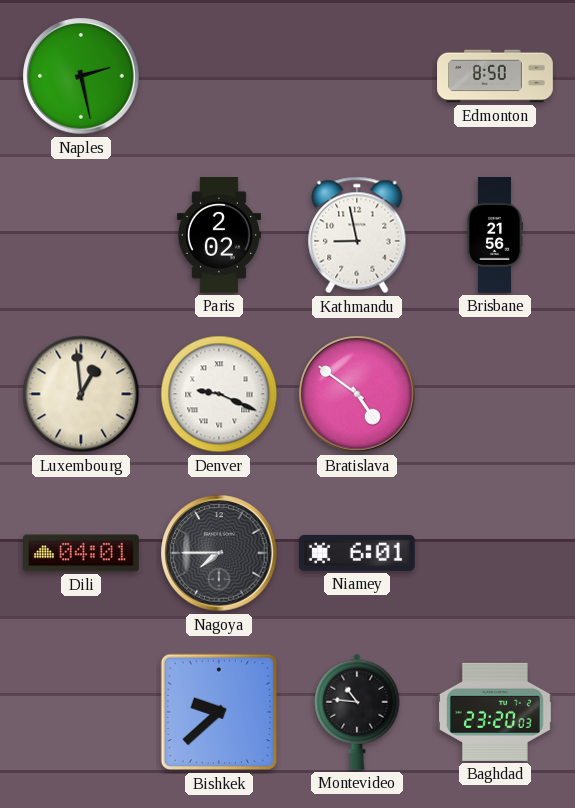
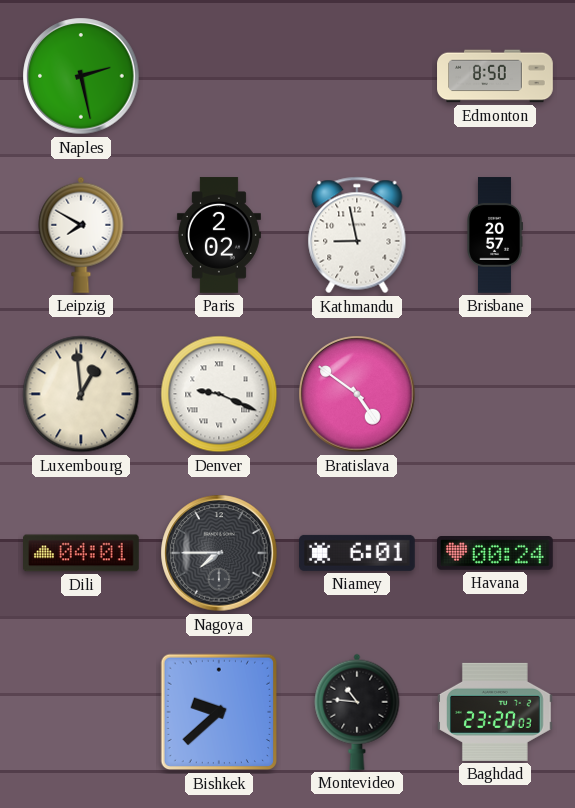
Leipzig: none -> 7:50 (81, 235)
Brisbane: 21:56 -> 20:57 (495, 235)
Havana: none -> 00:24 (496, 554)
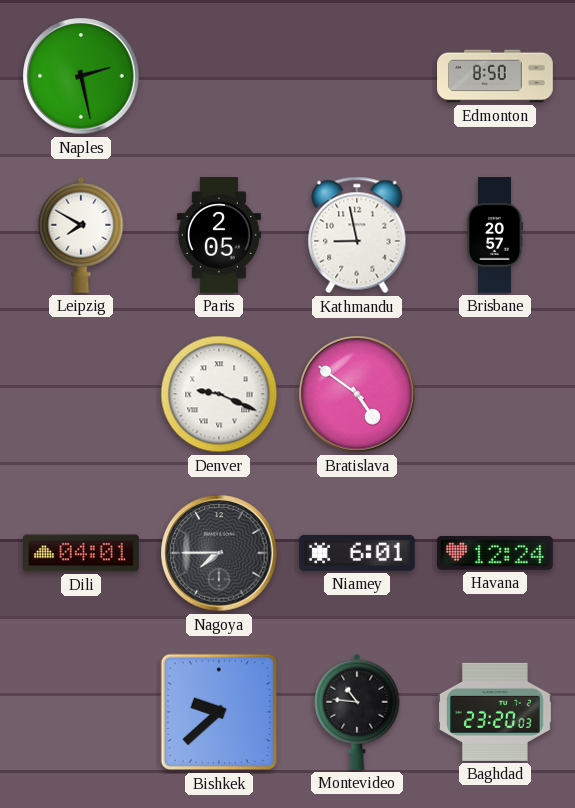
Paris: 2:02 -> 2:05 (219, 235)
Luxembourg: 12:59 -> none (81, 394)
Havana: 00:24 -> 12:24 (496, 554)
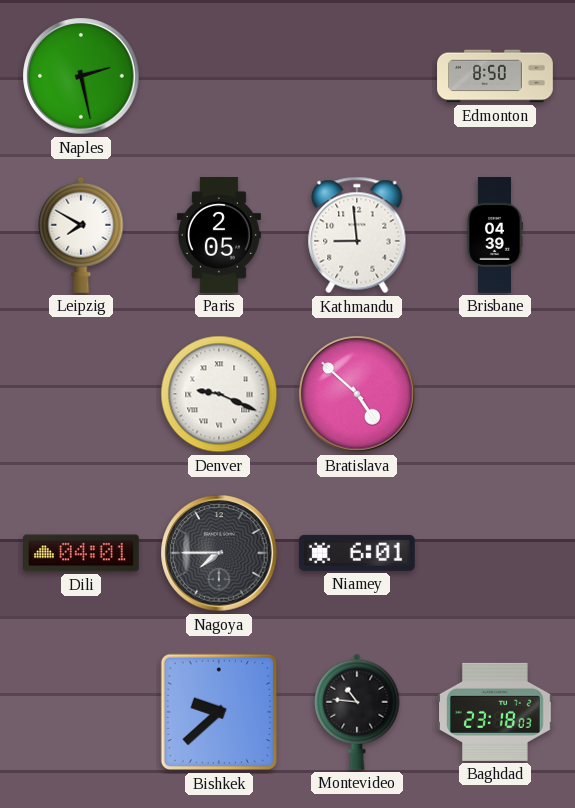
Kathmandu: 8:58 -> 8:59 (357, 235)
Brisbane: 20:57 -> 04:39 (495, 235)
Bratislava: 4:51 -> 4:52 (357, 394)
Havana: 12:24 -> none (496, 554)
Baghdad: 23:20 -> 23:18 (496, 712)
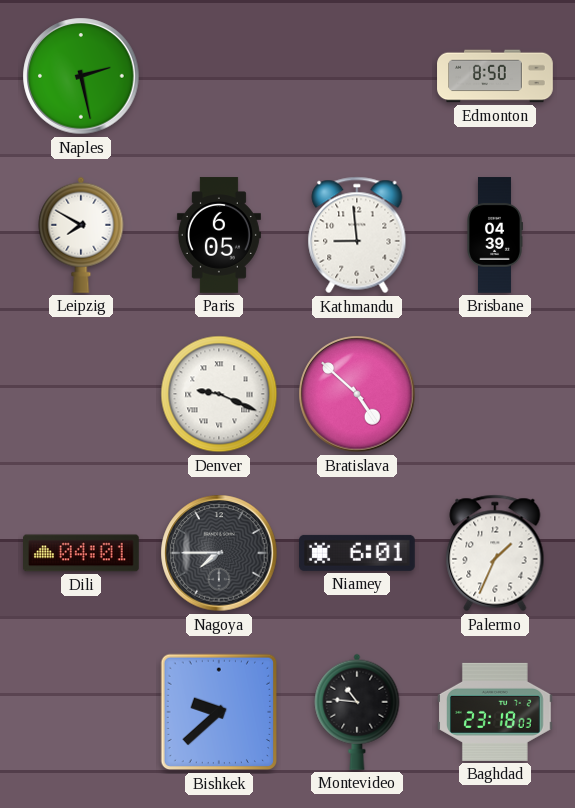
Paris: 2:05 -> 6:05 (219, 235)
Palermo: none -> 1:34 (495, 553)
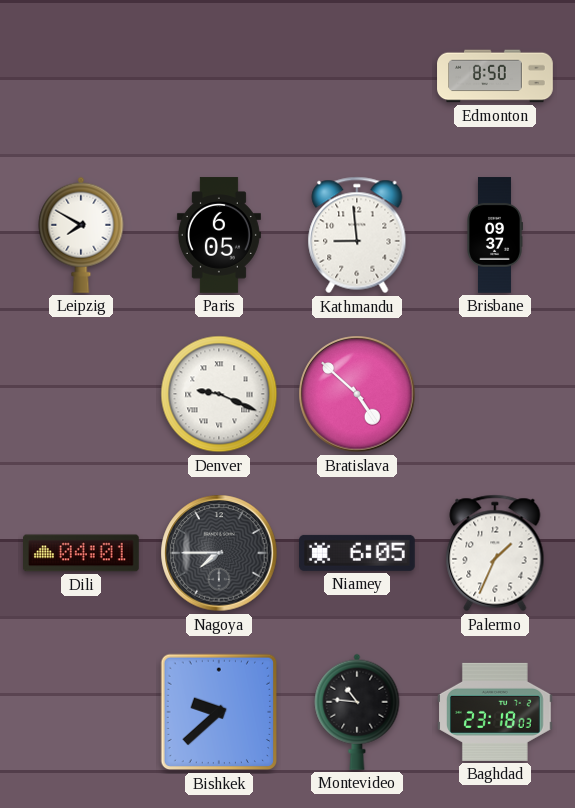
Naples: 2:28 -> none (81, 76)
Brisbane: 04:39 -> 09:37 (495, 235)
Niamey: 6:01 -> 6:05 (358, 553)
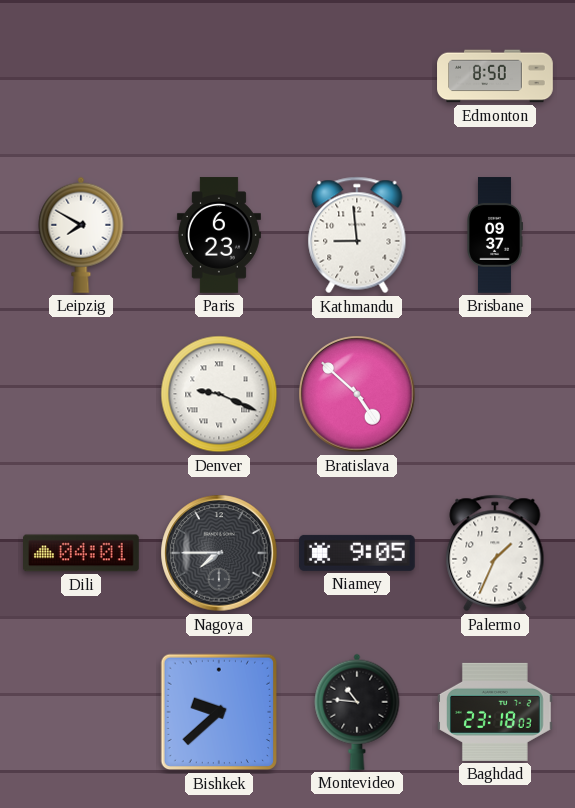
Paris: 6:05 -> 6:23 (219, 235)
Niamey: 6:05 -> 9:05 (358, 553)
